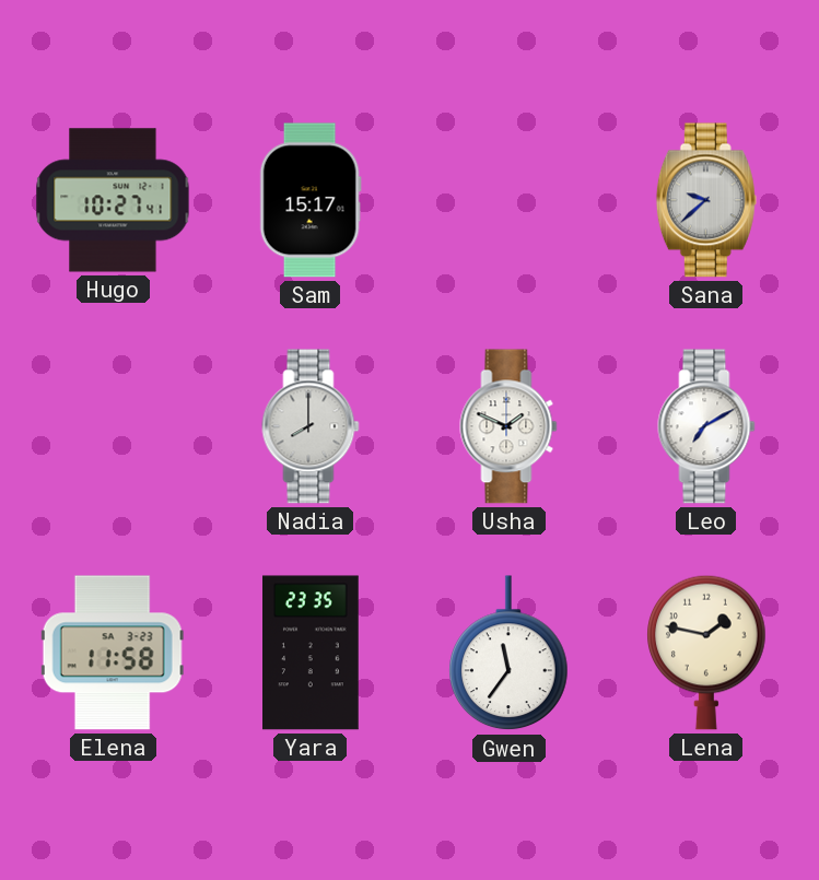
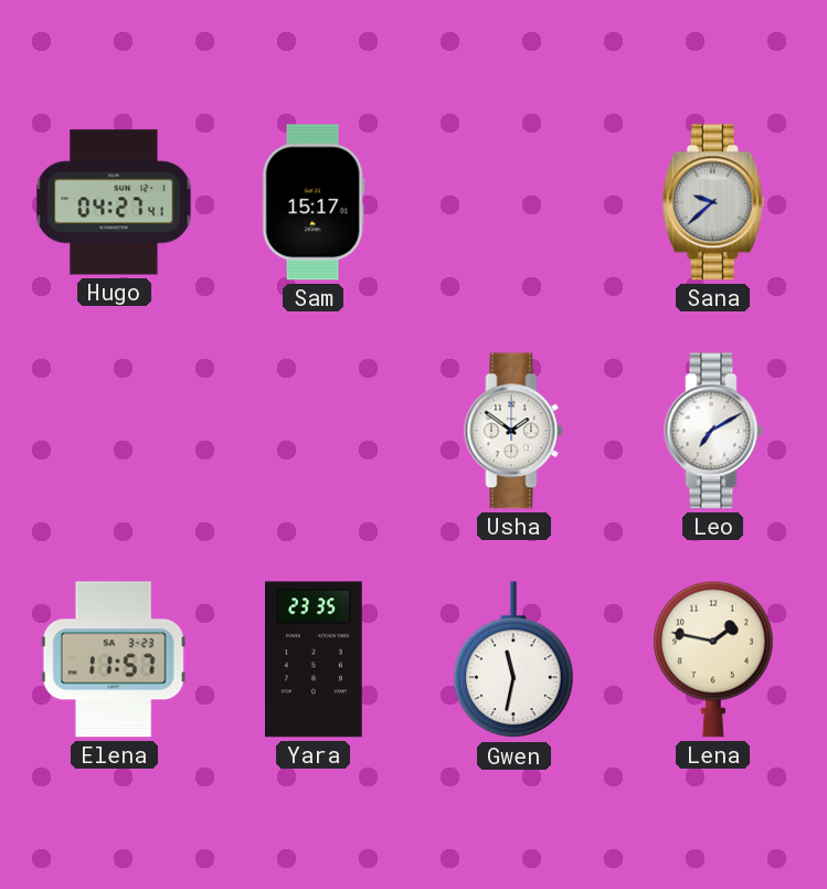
Hugo: 10:27 -> 04:27 (114, 202)
Nadia: 8:00 -> none (311, 426)
Usha: 1:49 -> 1:51 (513, 431)
Elena: 11:58 -> 11:57 (114, 659)
Gwen: 11:36 -> 11:32 (513, 660)
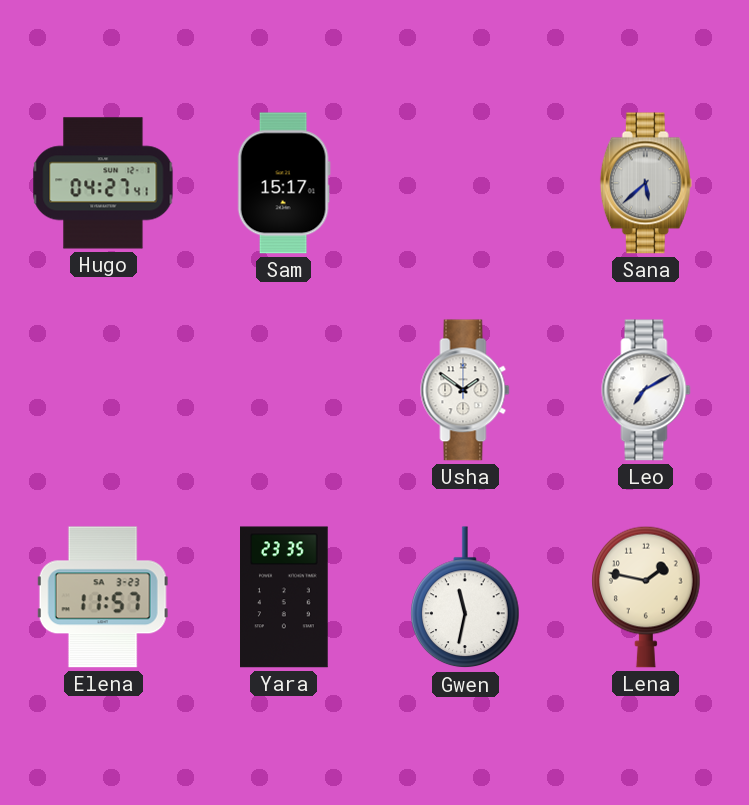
Sana: 9:38 -> 5:38 (646, 183)
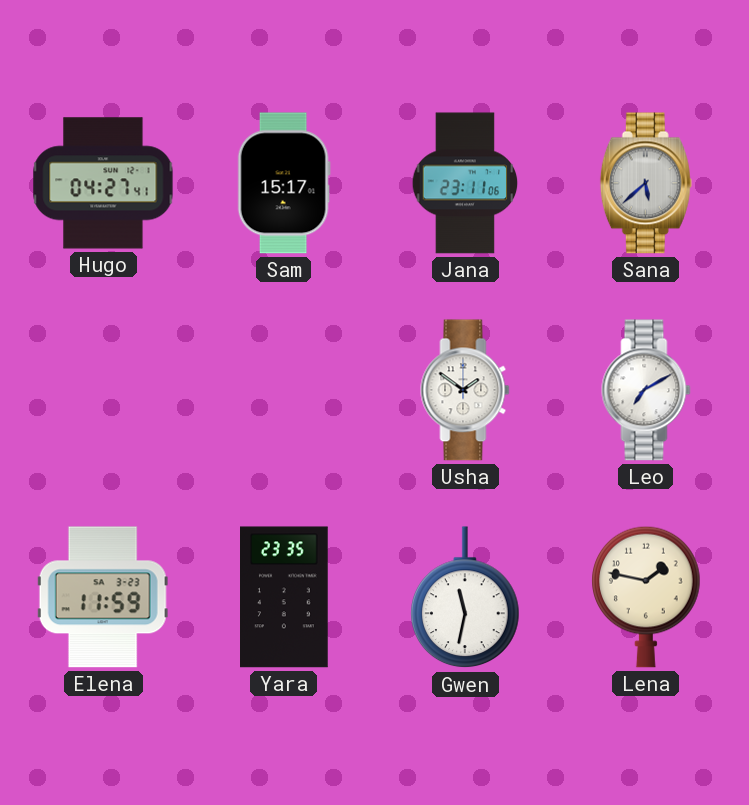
Jana: none -> 23:11 (465, 183)
Elena: 11:57 -> 11:59 (103, 597)
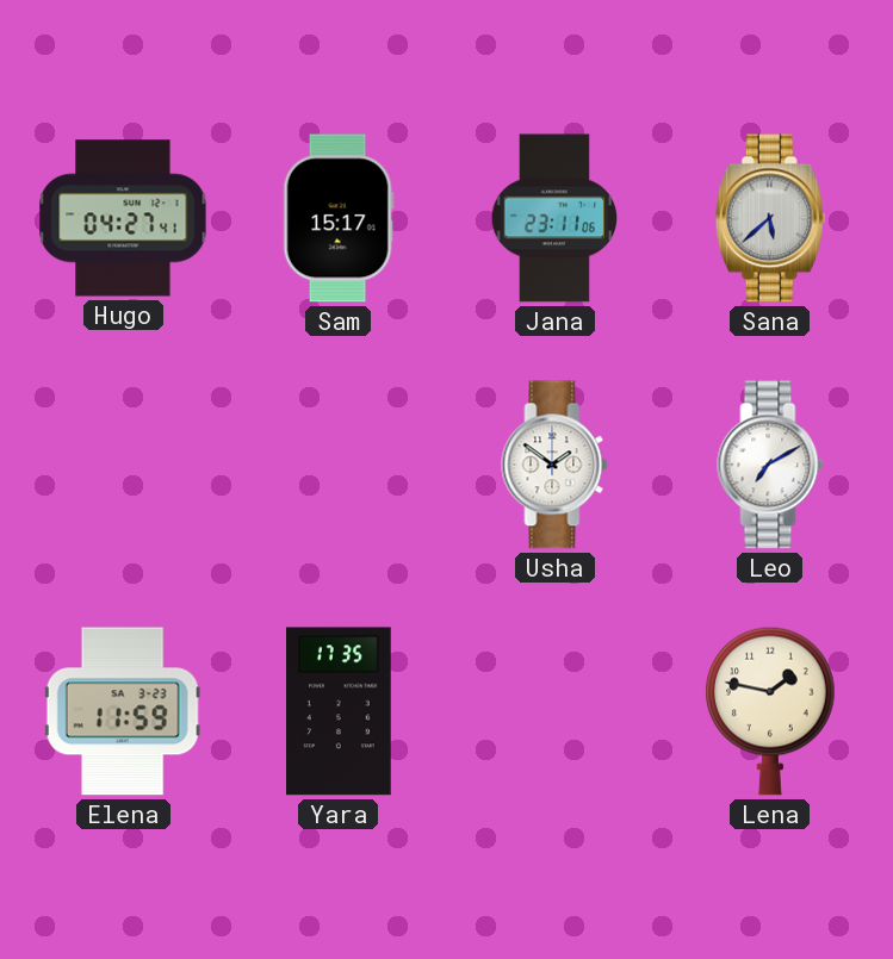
Yara: 23:35 -> 17:35 (340, 711)
Gwen: 11:32 -> none (465, 598)
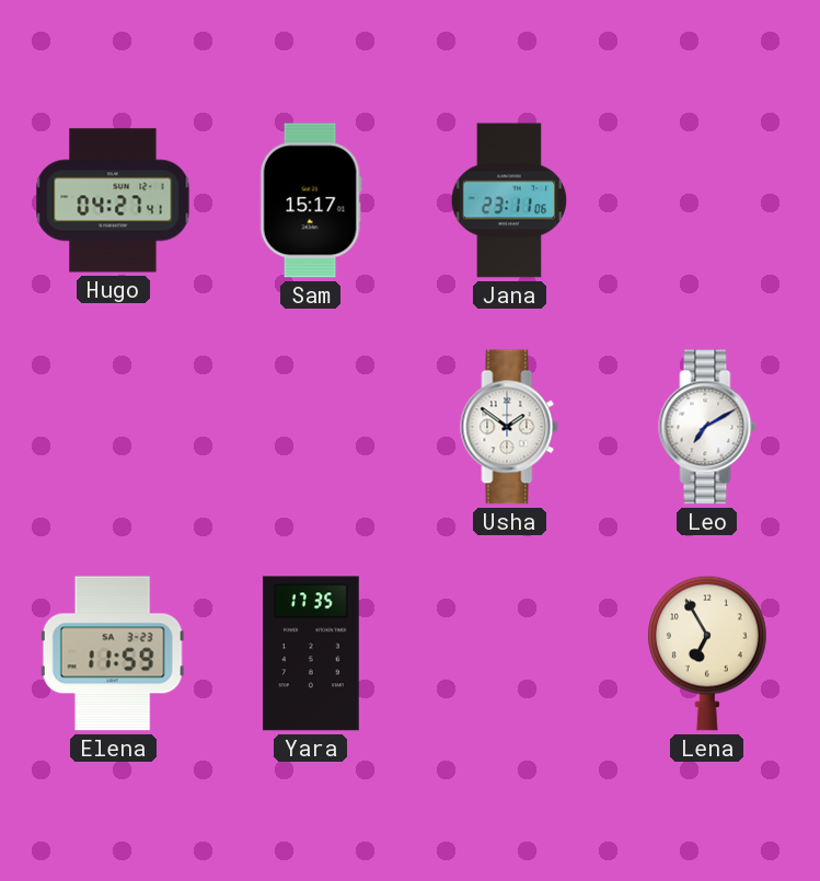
Sana: 5:38 -> none (770, 218)
Lena: 1:47 -> 6:55 (707, 653)
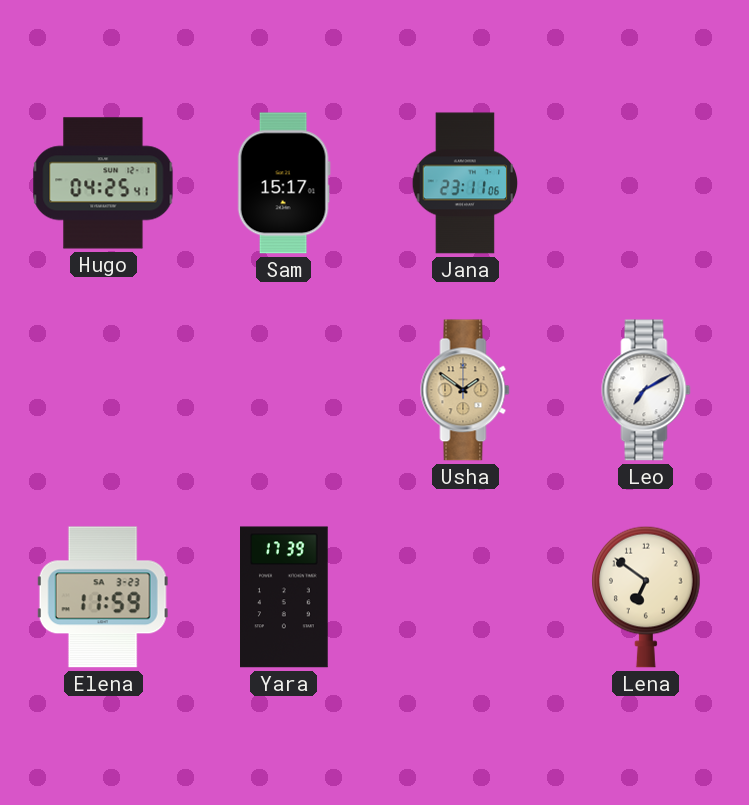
Hugo: 04:27 -> 04:25 (103, 183)
Usha dial: white -> champagne (465, 390)
Yara: 17:35 -> 17:39 (285, 597)
Lena: 6:55 -> 6:51 (646, 597)
